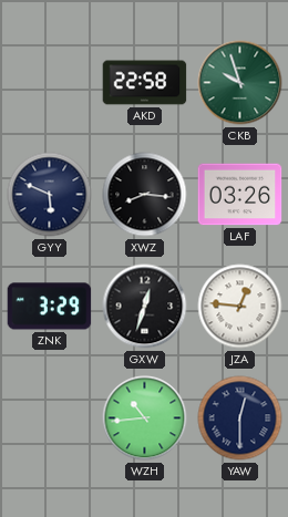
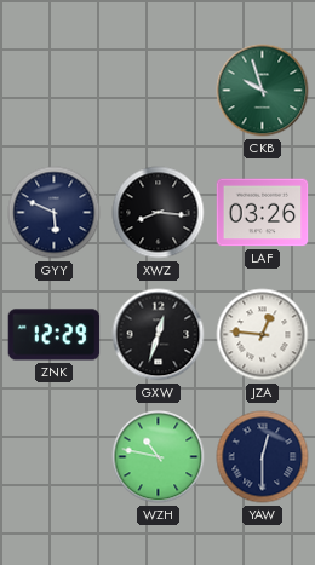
AKD: 22:58 -> none (145, 83)
ZNK: 3:29 -> 12:29 (55, 335)
WZH: 10:44 -> 10:47 (159, 457)
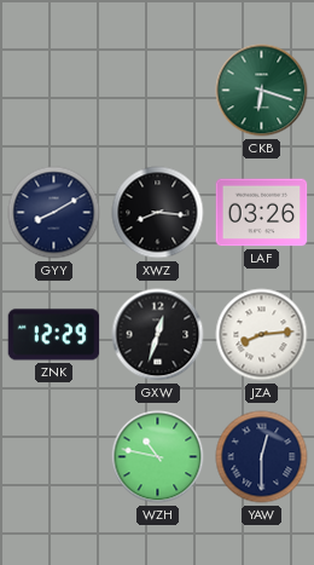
CKB: 9:57 -> 6:18 (262, 91)
GYY: 5:49 -> 8:10 (54, 213)
JZA: 12:46 -> 8:14 (262, 335)
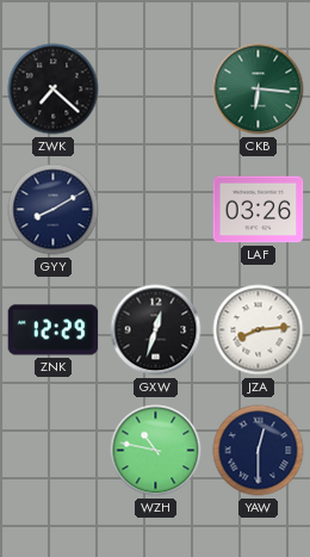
ZWK: none -> 7:22 (54, 89)
CKB: 6:18 -> 6:16 (259, 89)
XWZ: 8:16 -> none (158, 213)
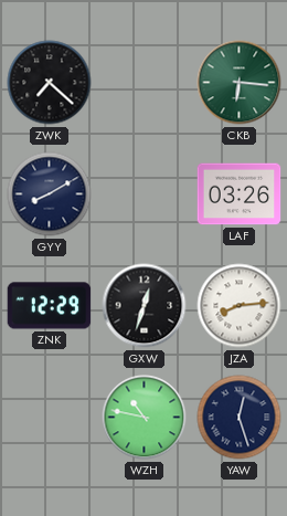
YAW: 12:30 -> 12:27 (240, 418)
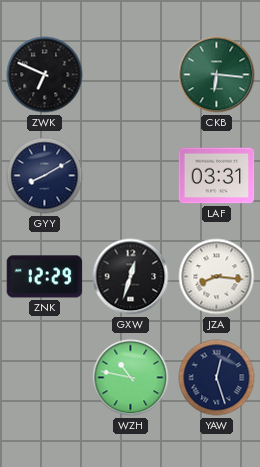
ZWK: 7:22 -> 6:49 (45, 75)
LAF: 03:26 -> 03:31 (217, 176)
JZA: 8:14 -> 8:16 (217, 277)
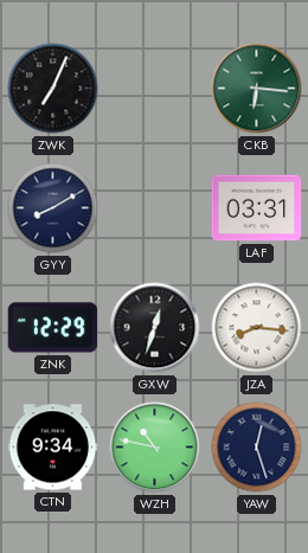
ZWK: 6:49 -> 7:04 (53, 89)
CTN: none -> 9:34 (53, 448)
